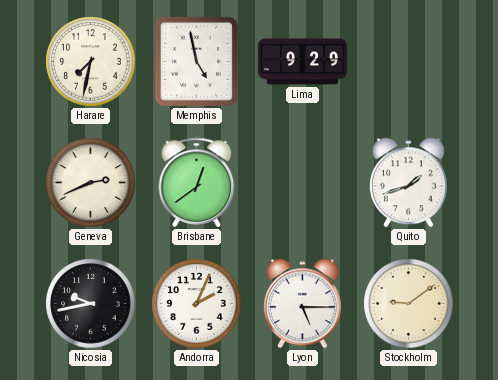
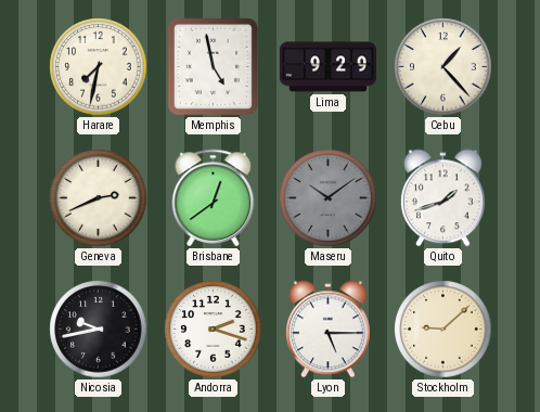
Cebu: none -> 1:23 (443, 67)
Maseru: none -> 10:09 (329, 198)
Andorra: 2:04 -> 2:18 (214, 330)
Stockholm: 9:09 -> 9:08 (443, 330)
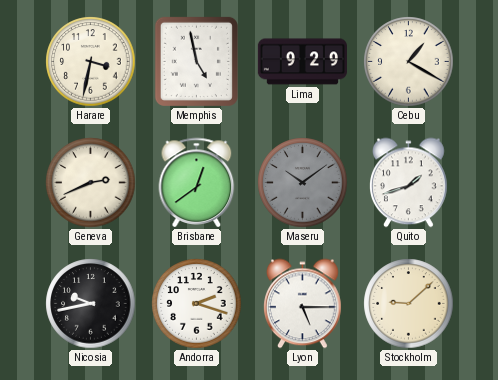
Harare: 7:32 -> 3:32 (91, 62)
Cebu: 1:23 -> 1:20 (409, 62)
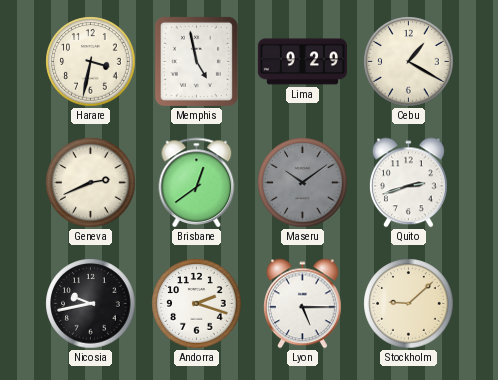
Quito: 1:42 -> 2:42 (409, 183)
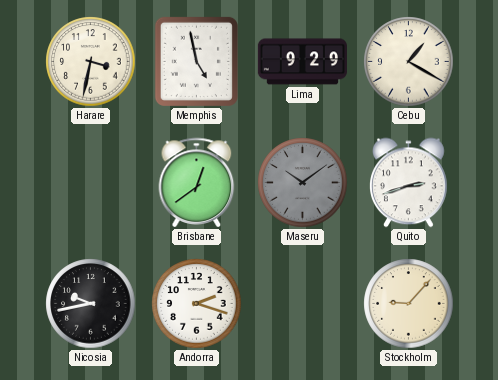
Geneva: 2:41 -> none (91, 183)
Lyon: 5:15 -> none (303, 304)
Stockholm: 9:08 -> 9:07 (409, 304)
